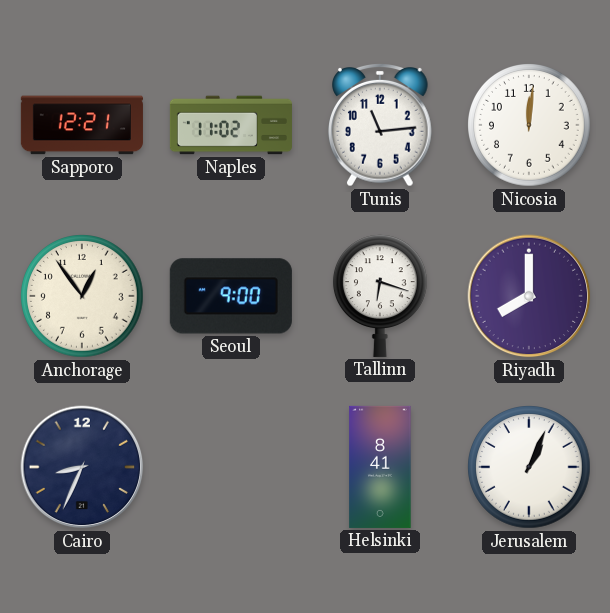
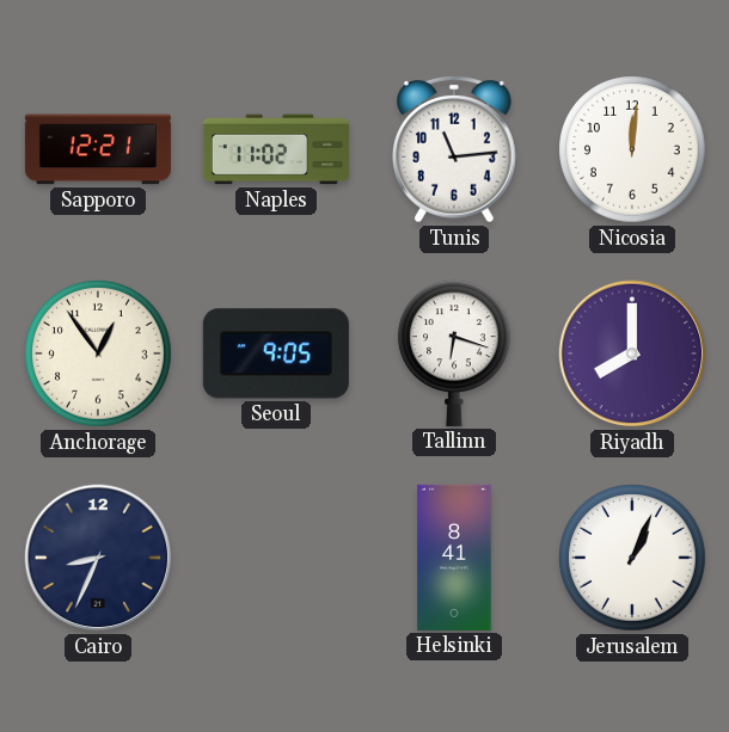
Seoul: 9:00 -> 9:05 (276, 353)
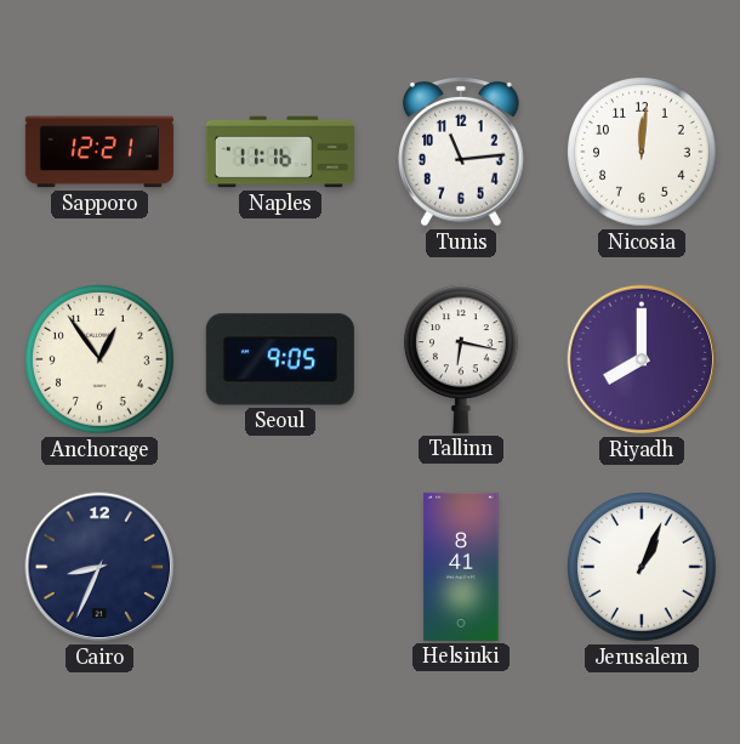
Naples: 11:02 -> 11:16 (280, 152)
Tallinn: 6:18 -> 6:17 (461, 359)
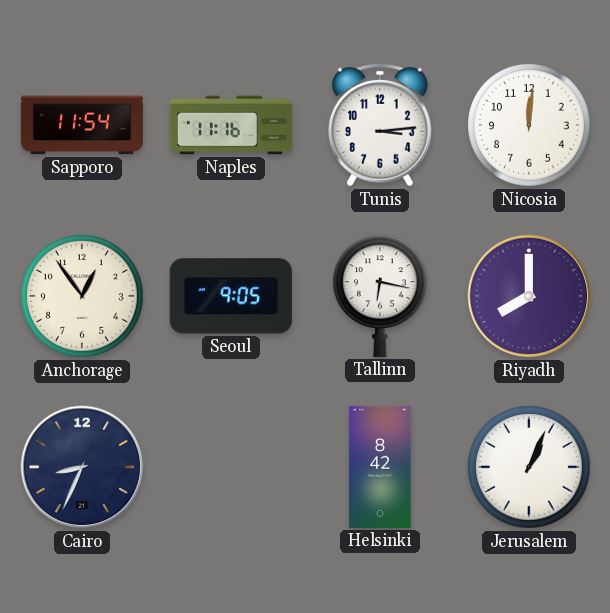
Sapporo: 12:21 -> 11:54 (82, 125)
Tunis: 11:14 -> 3:14 (381, 126)
Helsinki: 8:41 -> 8:42 (380, 467)
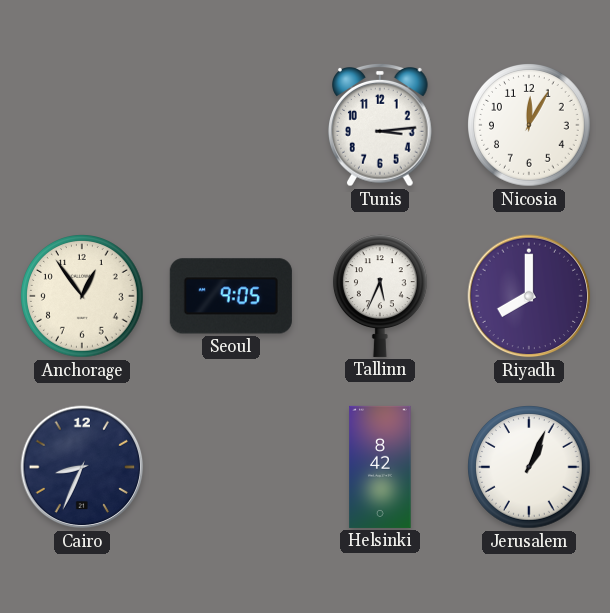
Sapporo: 11:54 -> none (82, 125)
Naples: 11:16 -> none (231, 125)
Nicosia: 12:01 -> 12:05 (529, 125)
Tallinn: 6:17 -> 5:34 (380, 296)
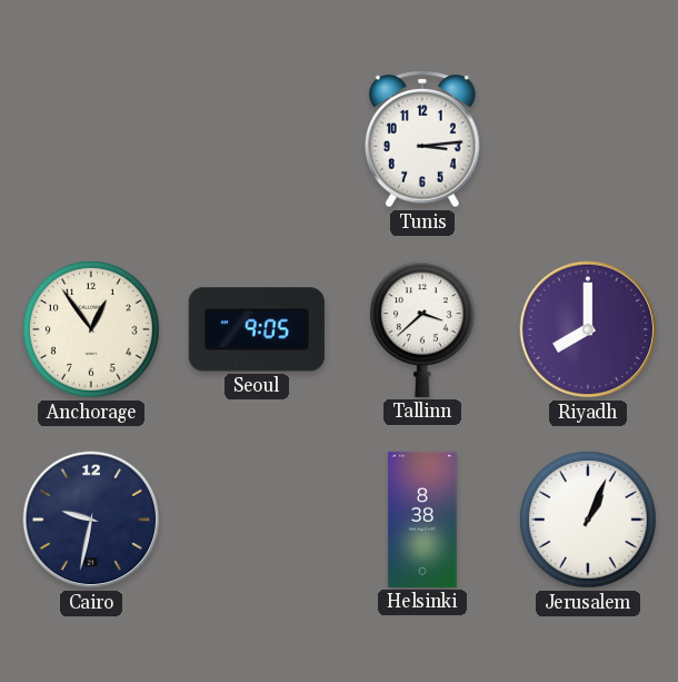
Nicosia: 12:05 -> none (529, 125)
Tallinn: 5:34 -> 3:38 (422, 329)
Cairo: 8:34 -> 9:32 (91, 520)
Helsinki: 8:42 -> 8:38 (422, 520)
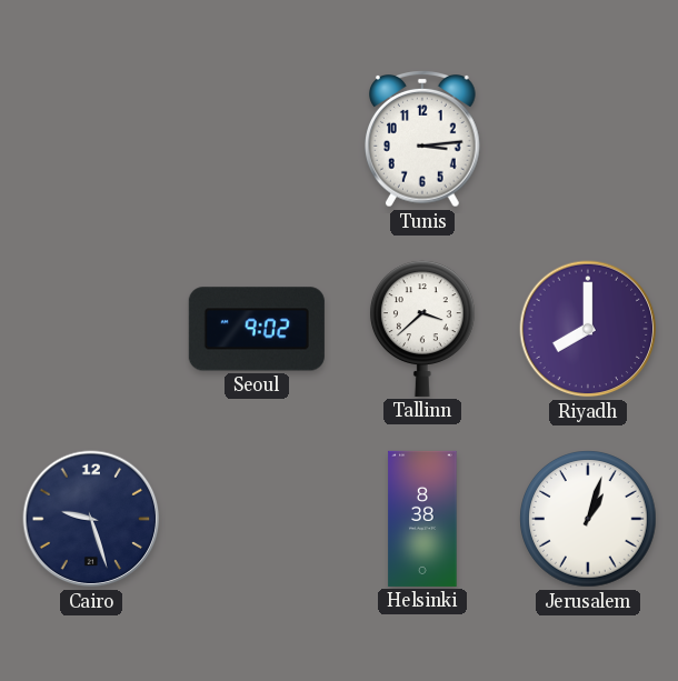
Anchorage: 12:54 -> none (91, 329)
Seoul: 9:05 -> 9:02 (257, 329)
Cairo: 9:32 -> 9:27 (91, 519)
Jerusalem: 1:04 -> 1:03 (588, 519)
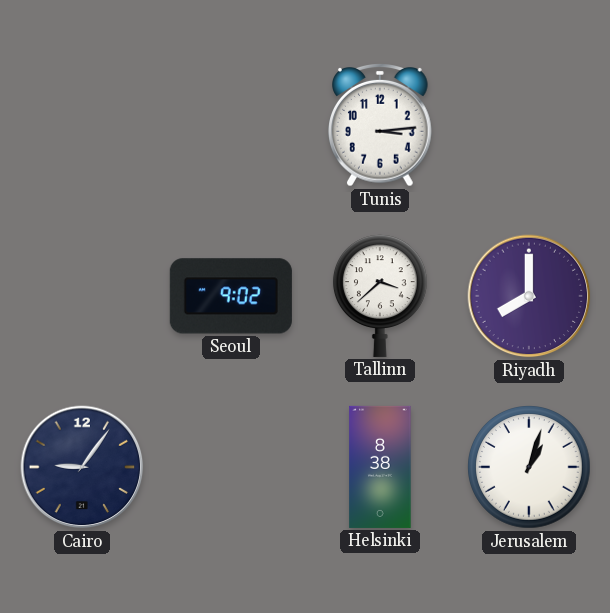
Cairo: 9:27 -> 9:06 (82, 467)
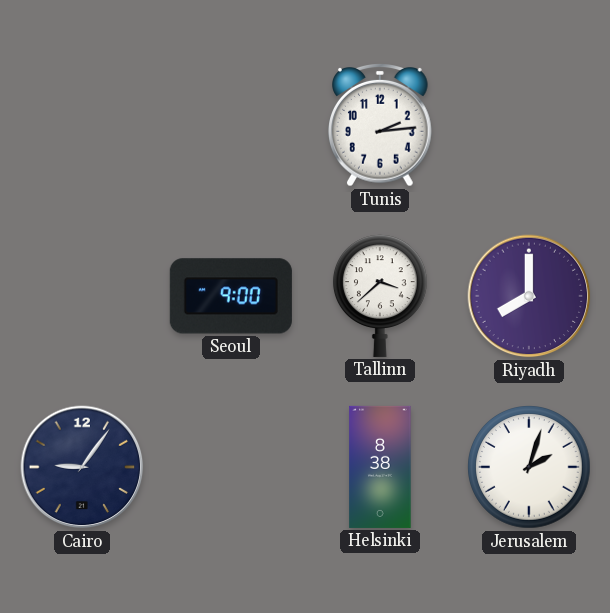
Tunis: 3:14 -> 2:14 (381, 126)
Seoul: 9:02 -> 9:00 (231, 296)
Jerusalem: 1:03 -> 2:03 (529, 467)
